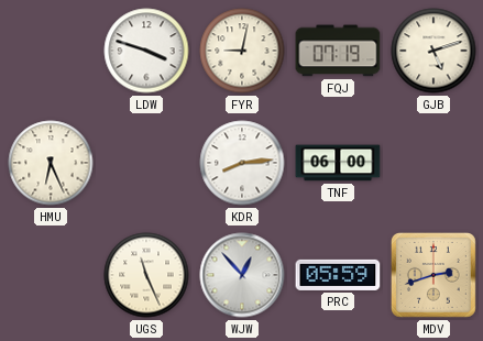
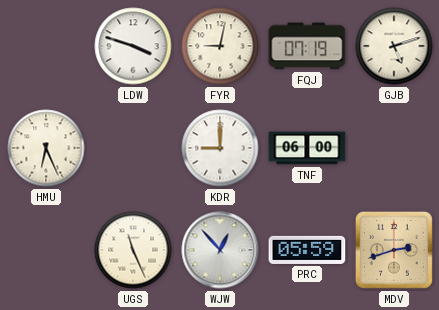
KDR: 8:14 -> 9:00 (220, 148)
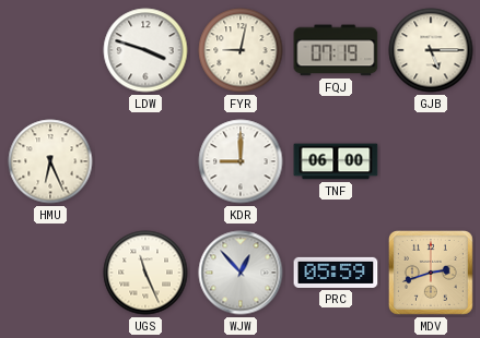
GJB: 5:12 -> 5:15 (431, 50)
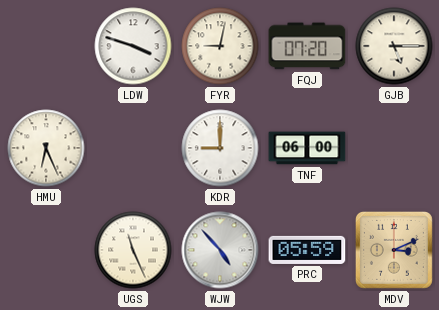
FQJ: 07:19 -> 07:20 (307, 46)
WJW: 12:53 -> 4:53 (220, 250)
MDV: 2:42 -> 3:11 (394, 250)
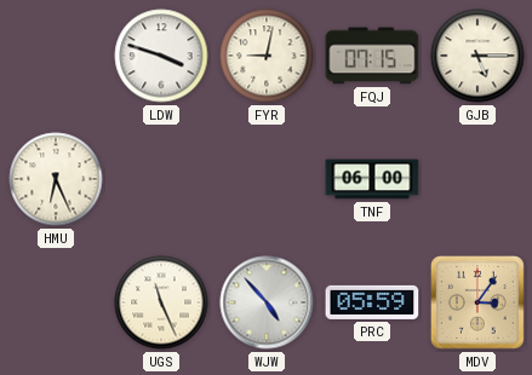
FQJ: 07:20 -> 07:15 (372, 56)
KDR: 9:00 -> none (220, 148)
MDV: 3:11 -> 3:06 (477, 302)
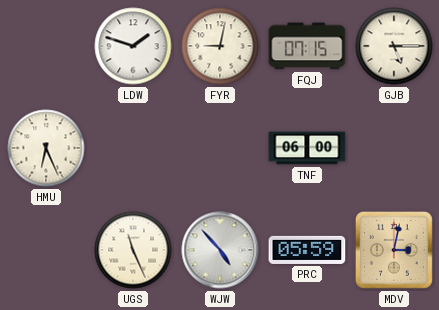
LDW: 3:48 -> 1:48 (133, 46)
MDV: 3:06 -> 3:02 (394, 250)
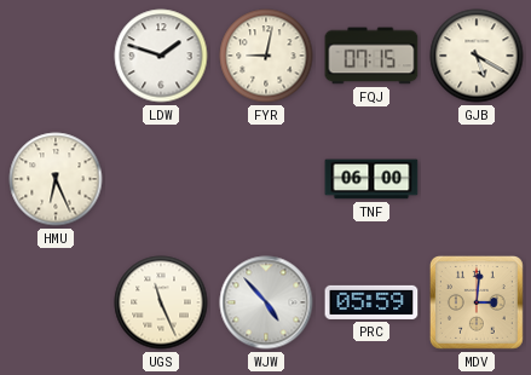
GJB: 5:15 -> 5:20 (477, 56)
MDV: 3:02 -> 3:01 (477, 302)
